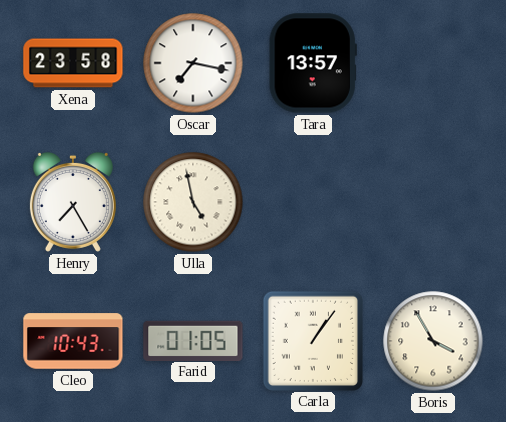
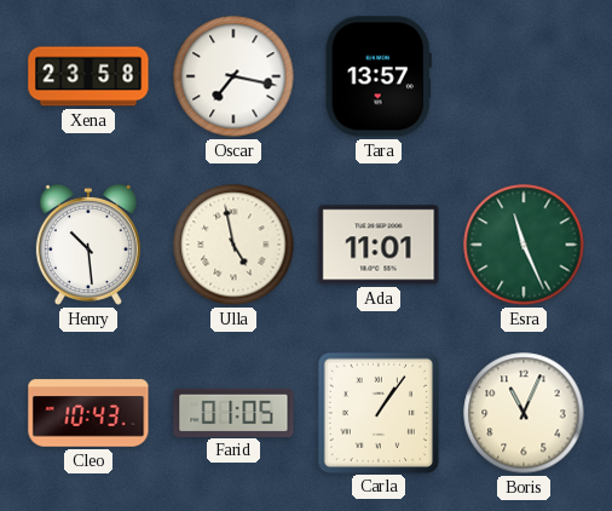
Henry: 7:25 -> 10:29 (88, 245)
Ada: none -> 11:01 (379, 245)
Esra: none -> 11:26 (524, 245)
Boris: 3:55 -> 11:04 (524, 413)
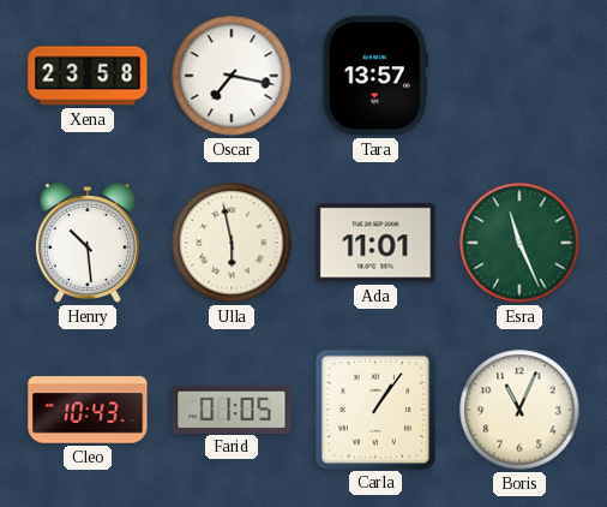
Ulla: 4:58 -> 5:58 (232, 243)
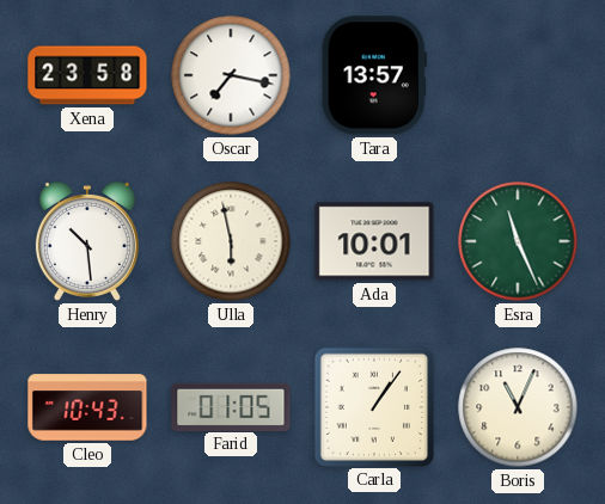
Ada: 11:01 -> 10:01 (374, 241)
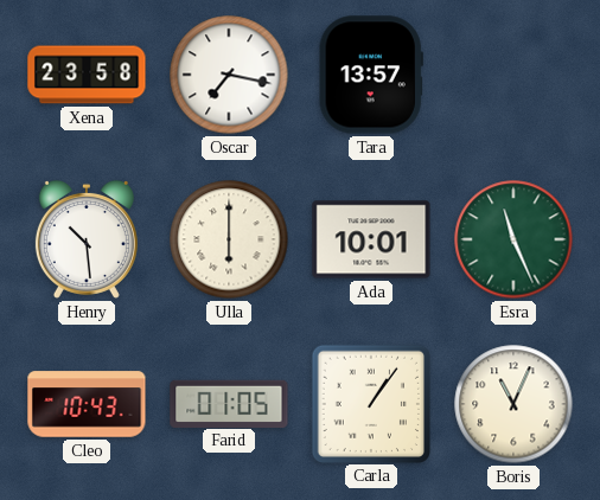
Ulla: 5:58 -> 6:00 (229, 239)
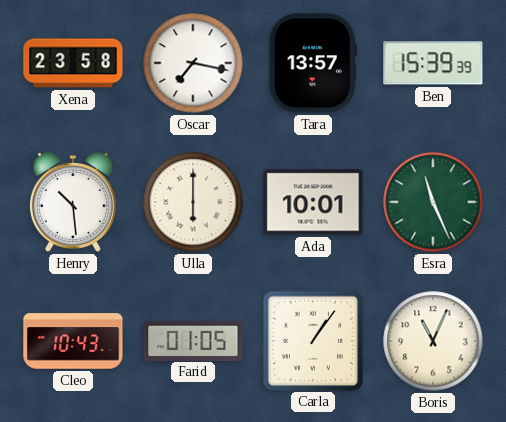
Ben: none -> 15:39 (433, 63)
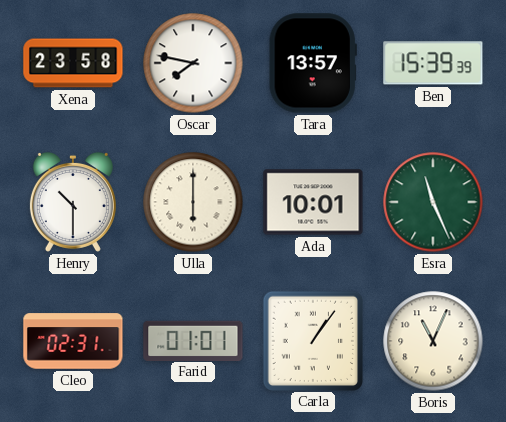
Oscar: 7:17 -> 7:47 (193, 63)
Henry: 10:29 -> 10:30 (73, 202)
Cleo: 10:43 -> 02:31 (73, 341)
Farid: 01:05 -> 01:01 (193, 340)
